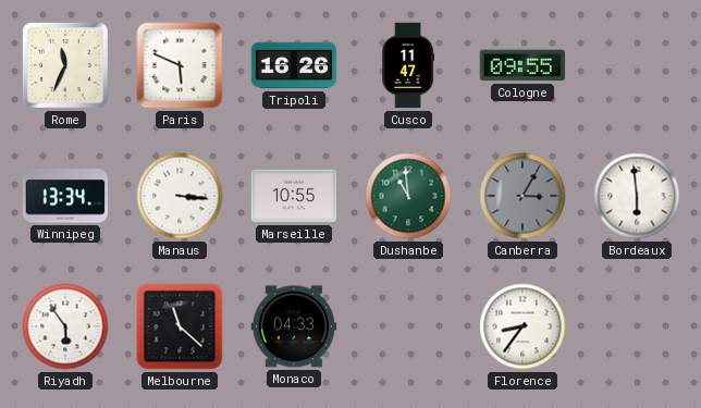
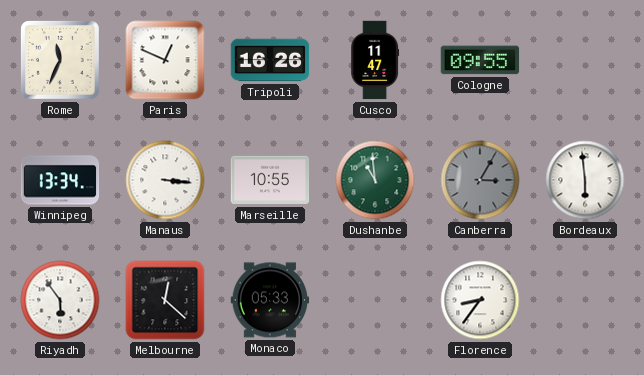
Paris: 5:49 -> 12:49 (165, 60)
Melbourne: 11:22 -> 12:22 (165, 300)
Monaco: 04:33 -> 05:33 (270, 300)
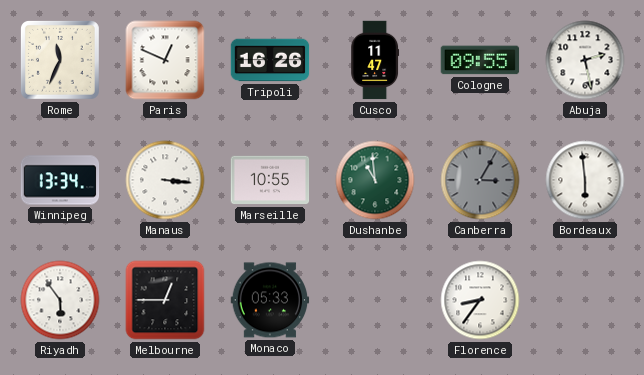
Abuja: none -> 2:28 (585, 60)
Melbourne: 12:22 -> 12:45 (165, 300)
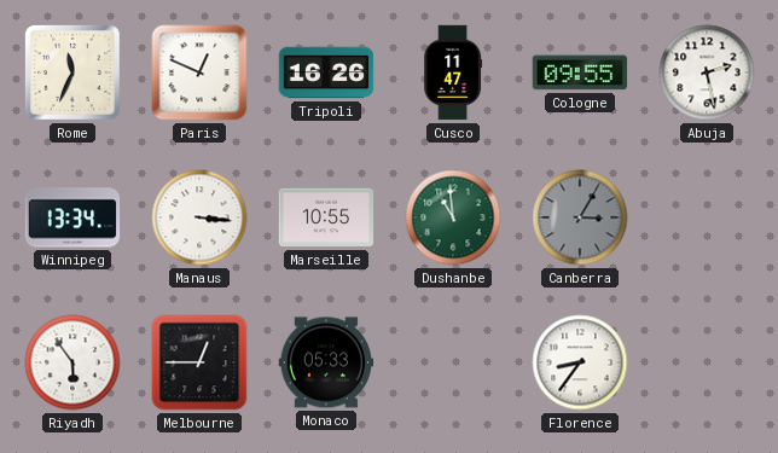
Bordeaux: 5:59 -> none (585, 180)
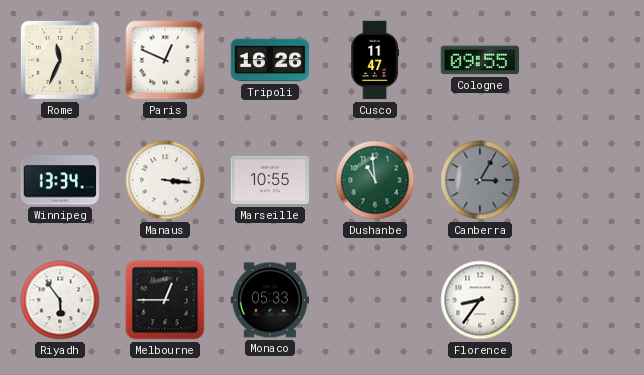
Abuja: 2:28 -> none (707, 72)
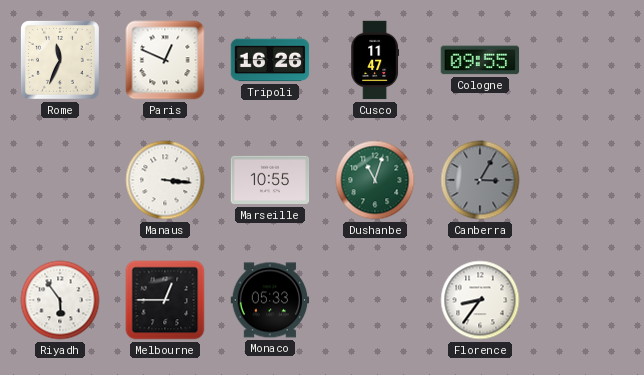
Winnipeg: 13:34 -> none (60, 180)
Dushanbe: 10:59 -> 11:03 (375, 180)
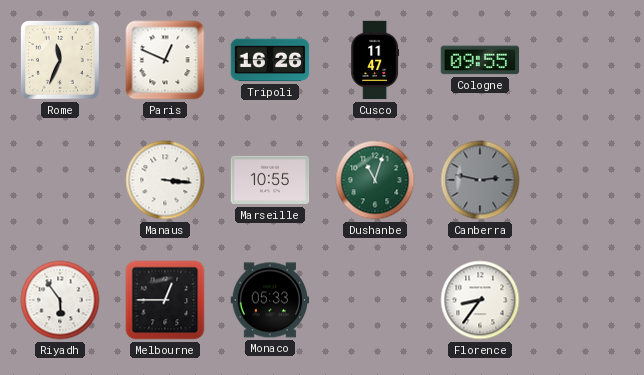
Canberra: 3:05 -> 2:47 (480, 180)
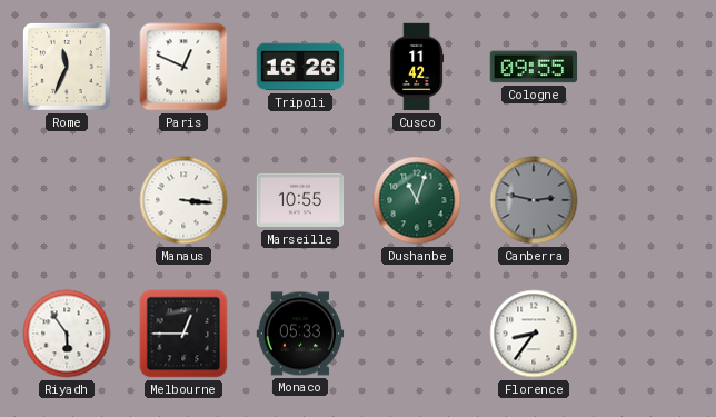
Cusco: 11:47 -> 11:42 (417, 67)
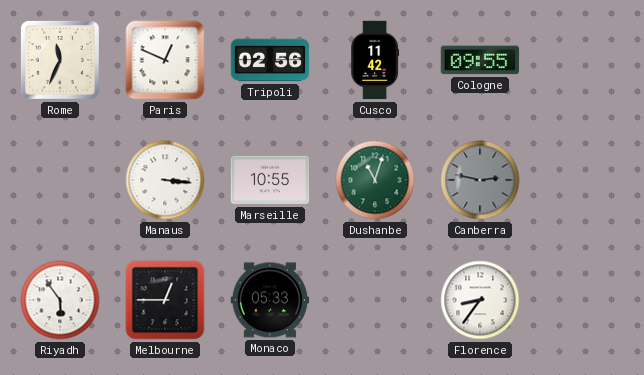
Tripoli: 16:26 -> 02:56 (270, 60)
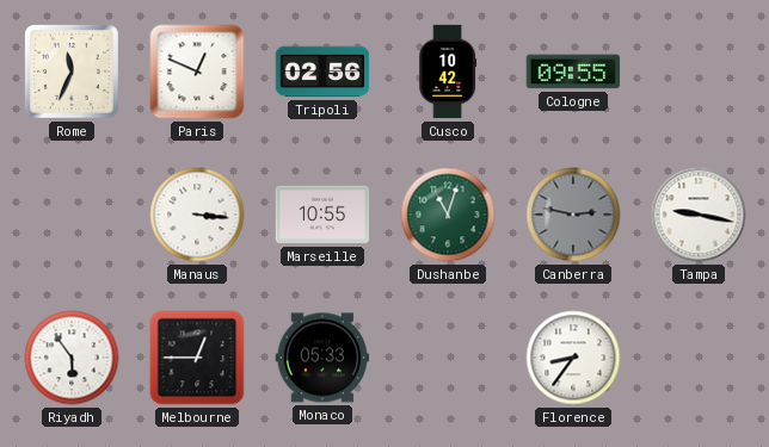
Cusco: 11:42 -> 10:42 (448, 72)
Tampa: none -> 9:17 (699, 215)
